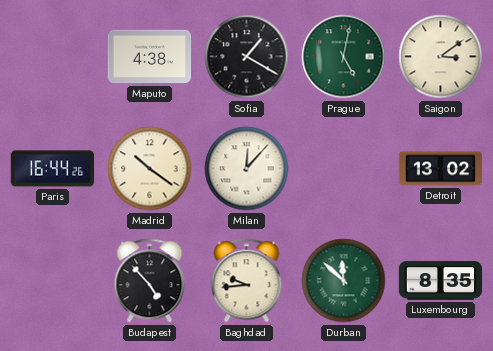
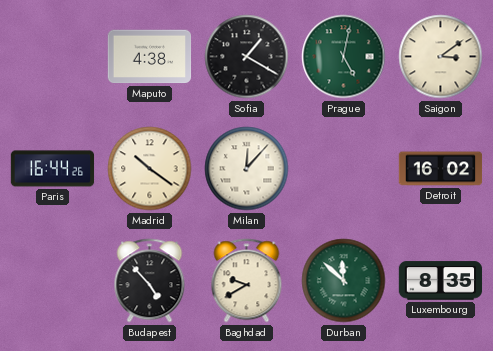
Detroit: 13:02 -> 16:02 (441, 169)
Baghdad: 9:44 -> 9:40 (247, 281)
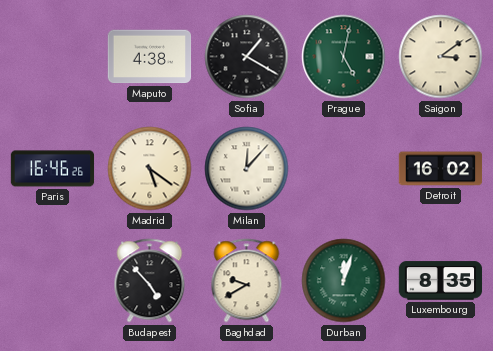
Paris: 16:44 -> 16:46 (53, 169)
Madrid: 10:21 -> 5:21 (150, 169)
Durban: 11:52 -> 12:03 (344, 281)
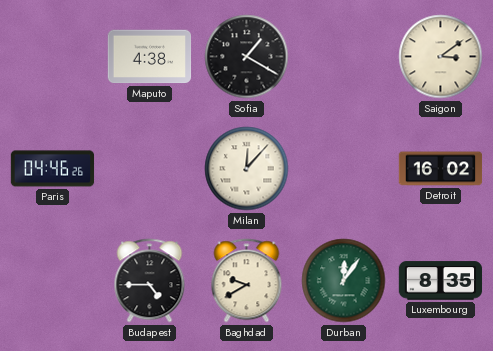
Prague: 5:02 -> none (344, 57)
Paris: 16:46 -> 04:46 (53, 169)
Madrid: 5:21 -> none (150, 169)
Budapest: 4:53 -> 4:45 (150, 281)
Durban: 12:03 -> 12:06 (344, 281)
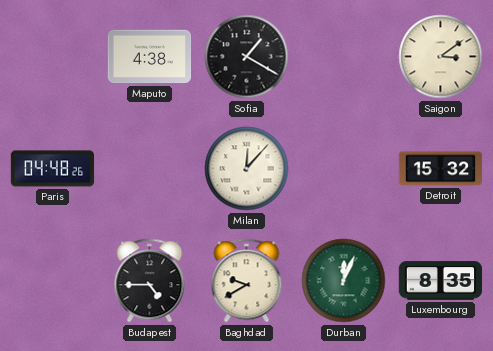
Paris: 04:46 -> 04:48 (53, 169)
Detroit: 16:02 -> 15:32 (441, 169)
Durban: 12:06 -> 12:04 (344, 281)
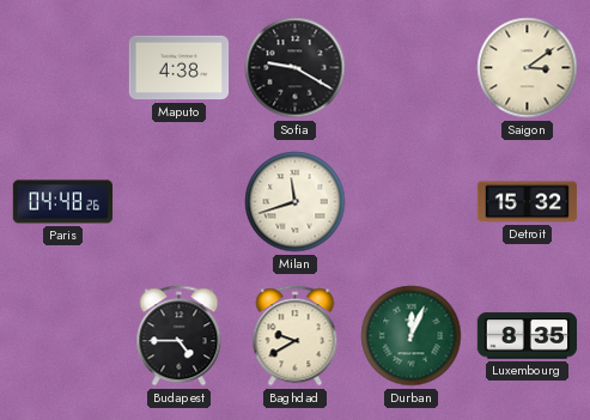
Sofia: 1:20 -> 9:20 (296, 68)
Milan: 12:07 -> 11:42 (296, 202)
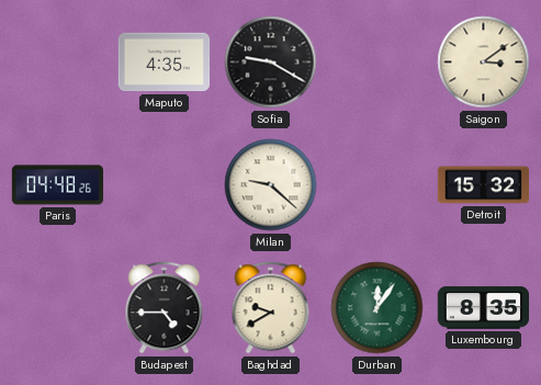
Maputo: 4:38 -> 4:35 (165, 63)
Milan: 11:42 -> 9:22 (271, 185)
Durban: 12:04 -> 12:06 (377, 308)
